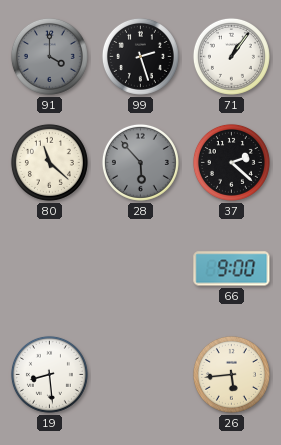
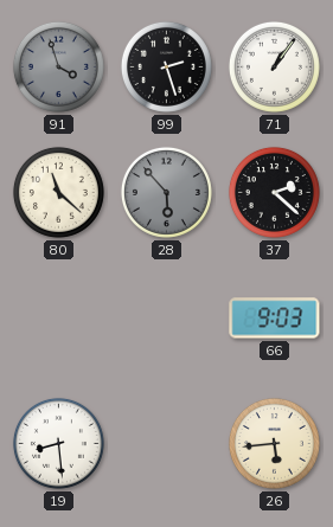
91: 4:00 -> 3:57 (58, 66)
66: 9:00 -> 9:03 (275, 319)
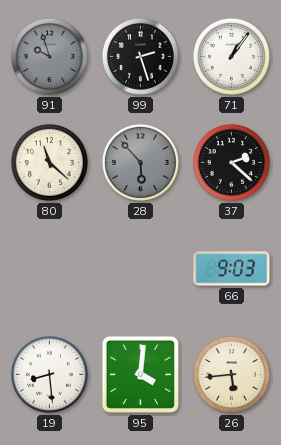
91: 3:57 -> 9:57 (49, 56)
95: none -> 4:01 (140, 374)
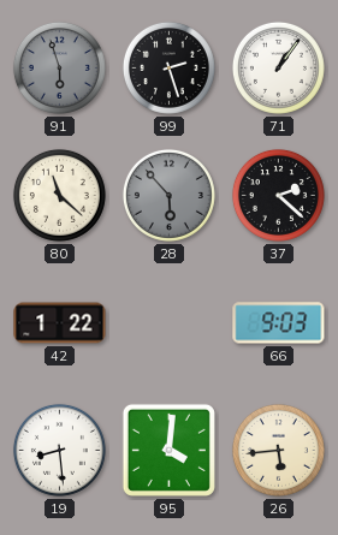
91: 9:57 -> 5:57 (59, 67)
42: none -> 1:22 (60, 323)
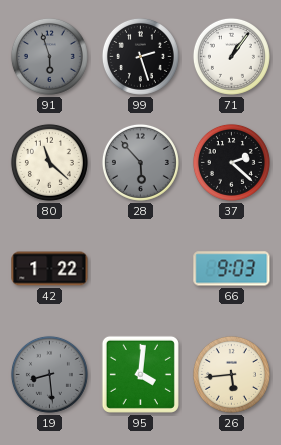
19 dial: white -> grey (49, 374)
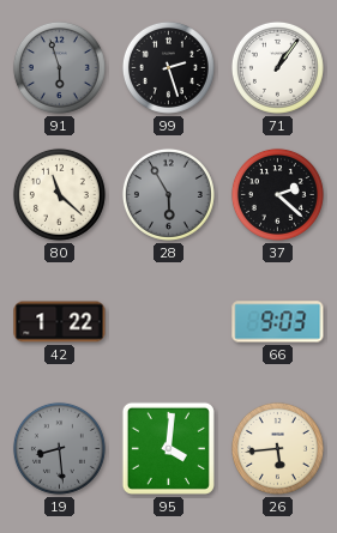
28: 5:53 -> 5:55 (168, 194)
